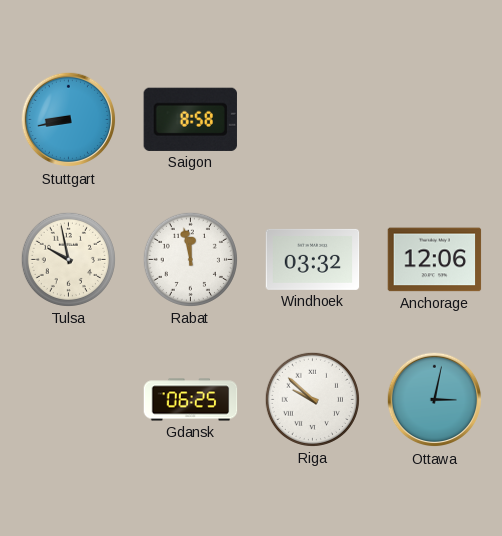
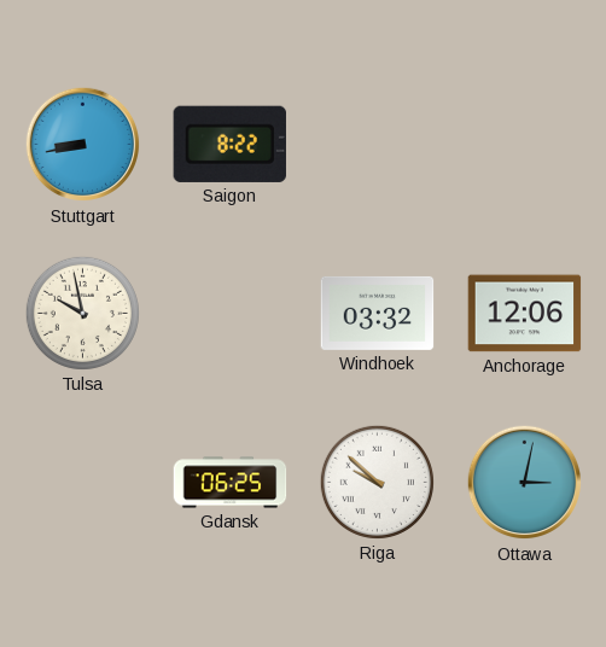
Saigon: 8:58 -> 8:22 (229, 144)
Rabat: 11:58 -> none (190, 259)
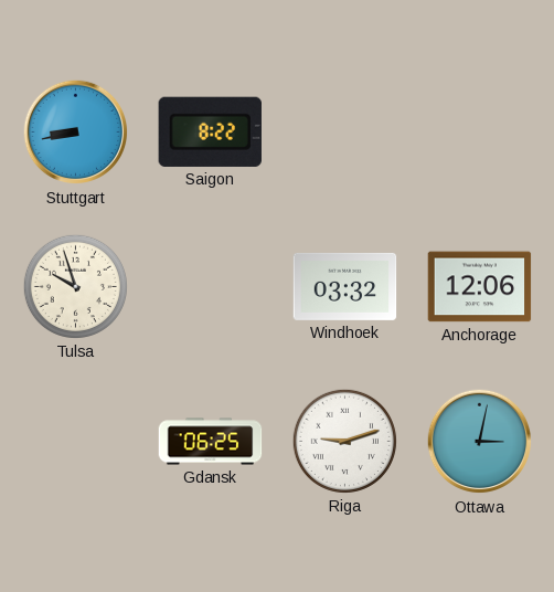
Tulsa: 9:58 -> 9:57 (75, 286)
Riga: 9:52 -> 9:12 (344, 441)
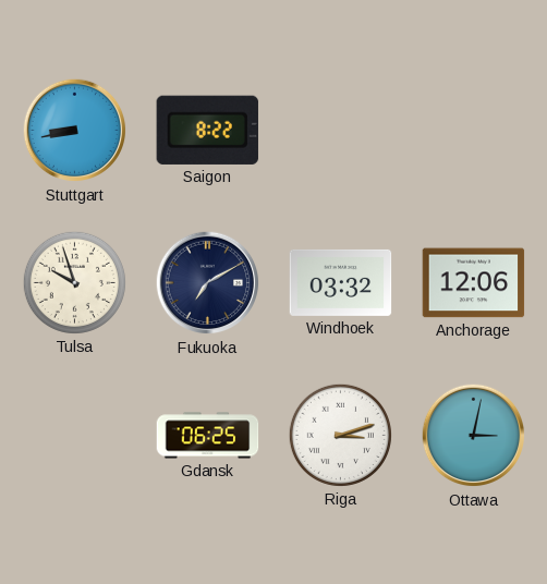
Fukuoka: none -> 7:10 (208, 283)
Riga: 9:12 -> 3:12 (340, 435)
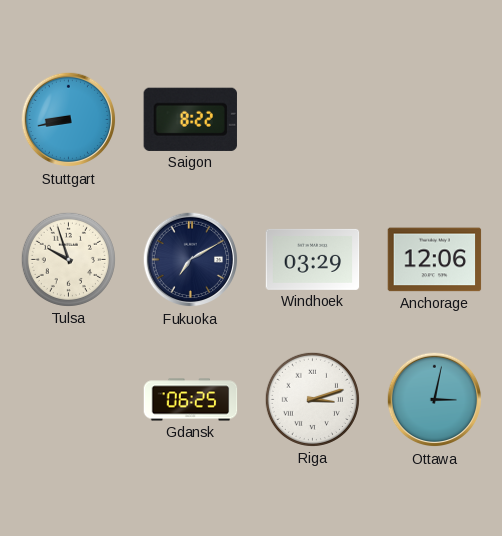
Windhoek: 03:32 -> 03:29 (313, 259)
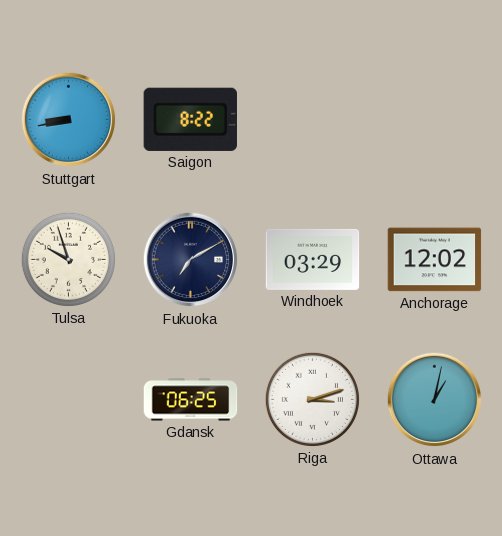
Anchorage: 12:06 -> 12:02 (435, 260)
Ottawa: 3:02 -> 1:02 (435, 400)
